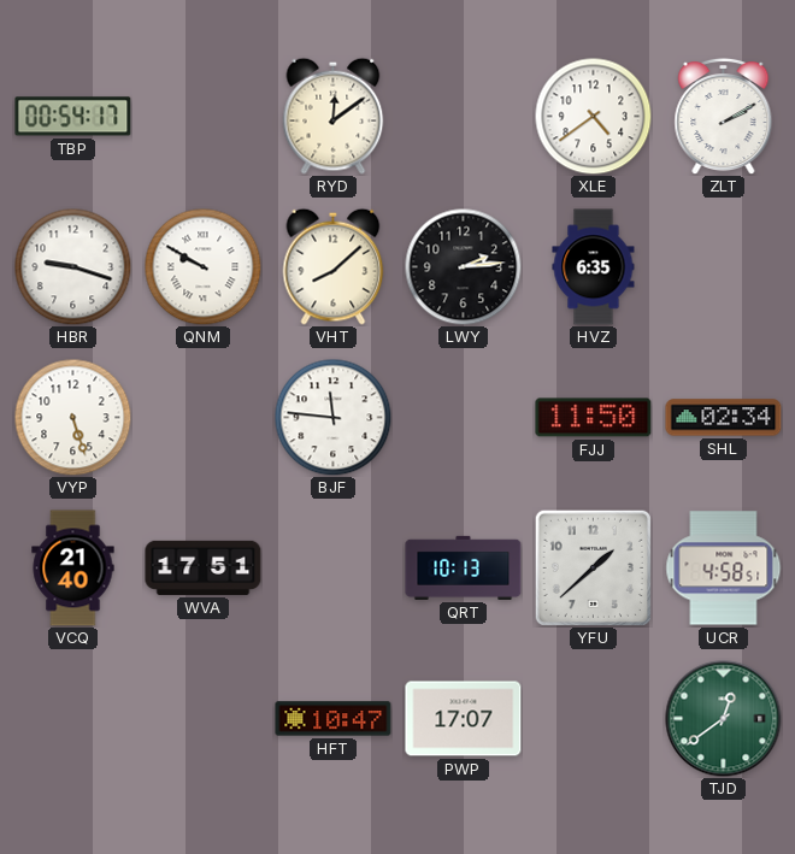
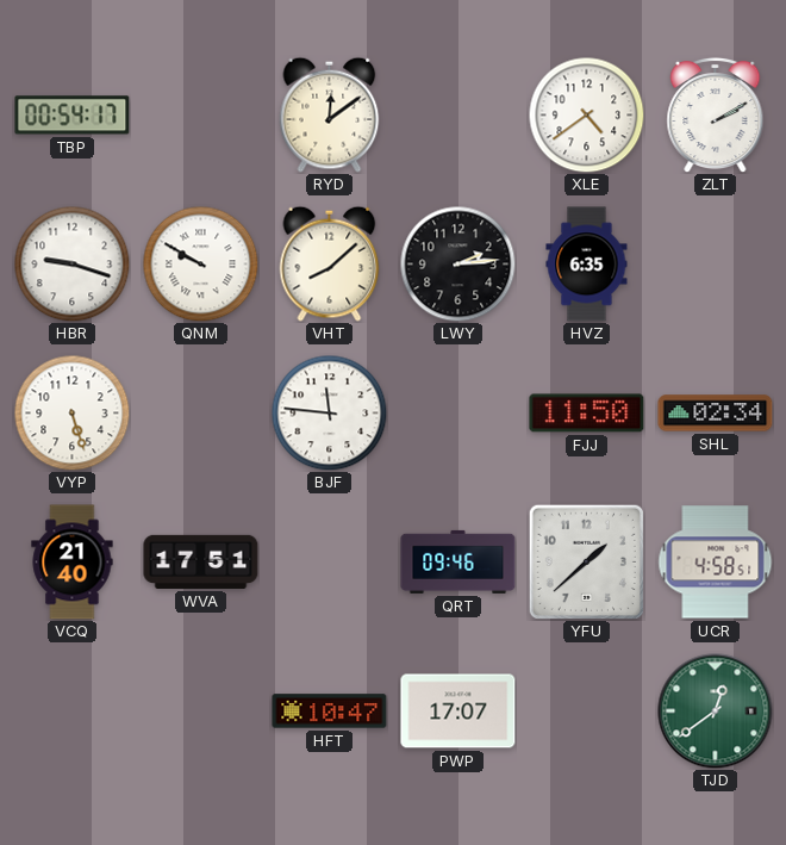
QRT: 10:13 -> 09:46 (458, 561)
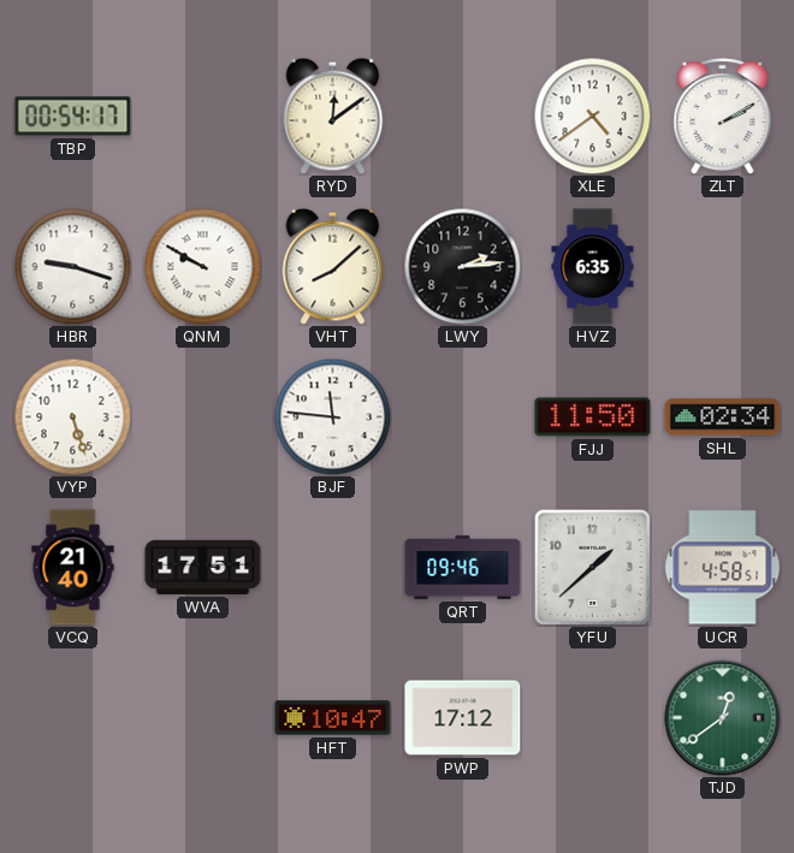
PWP: 17:07 -> 17:12 (463, 718)
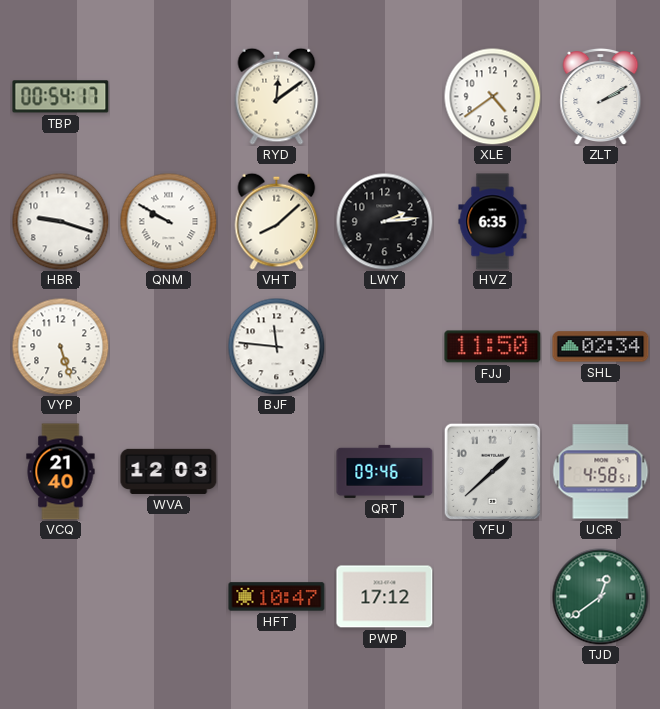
WVA: 17:51 -> 12:03 (169, 471)
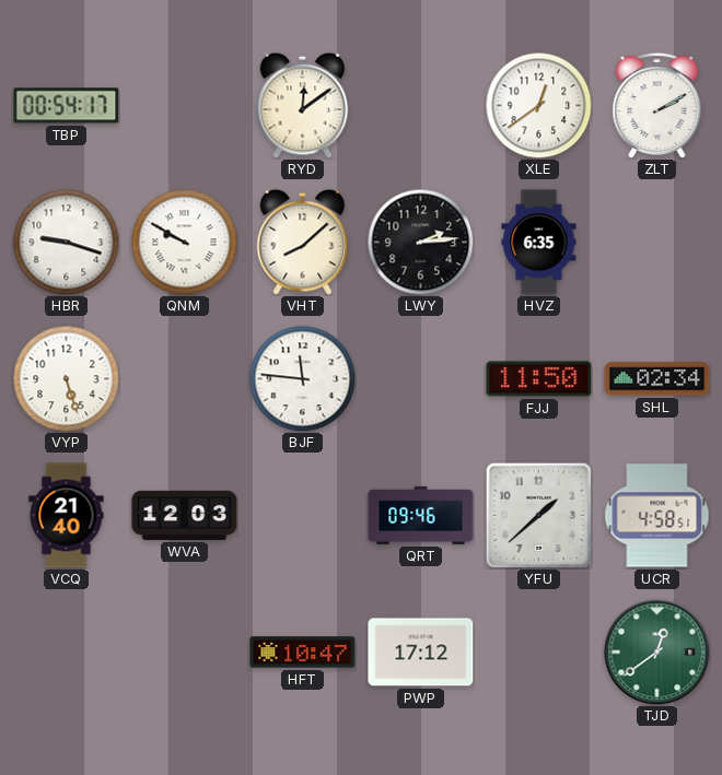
XLE: 4:39 -> 12:39 (538, 105)
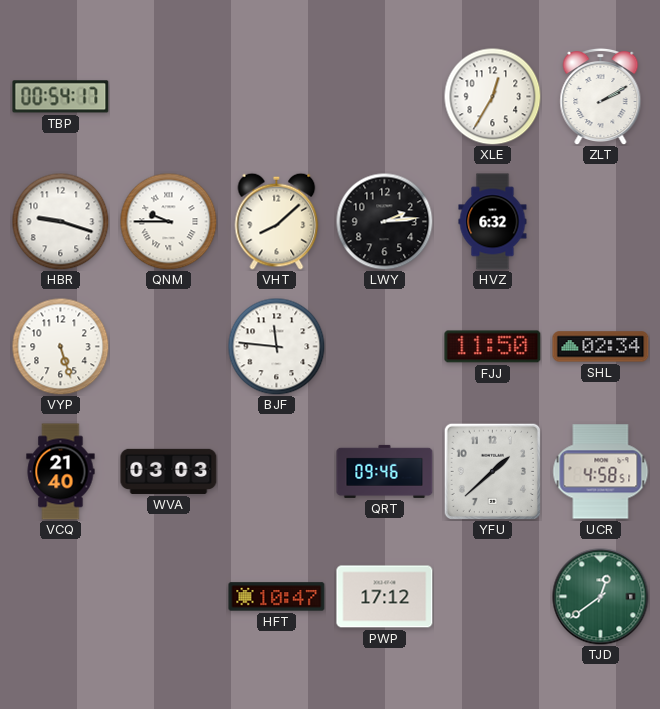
RYD: 12:09 -> none (303, 105)
XLE: 12:39 -> 12:35 (492, 96)
QNM: 9:50 -> 9:45 (168, 221)
HVZ: 6:35 -> 6:32 (493, 222)
WVA: 12:03 -> 03:03 (169, 471)
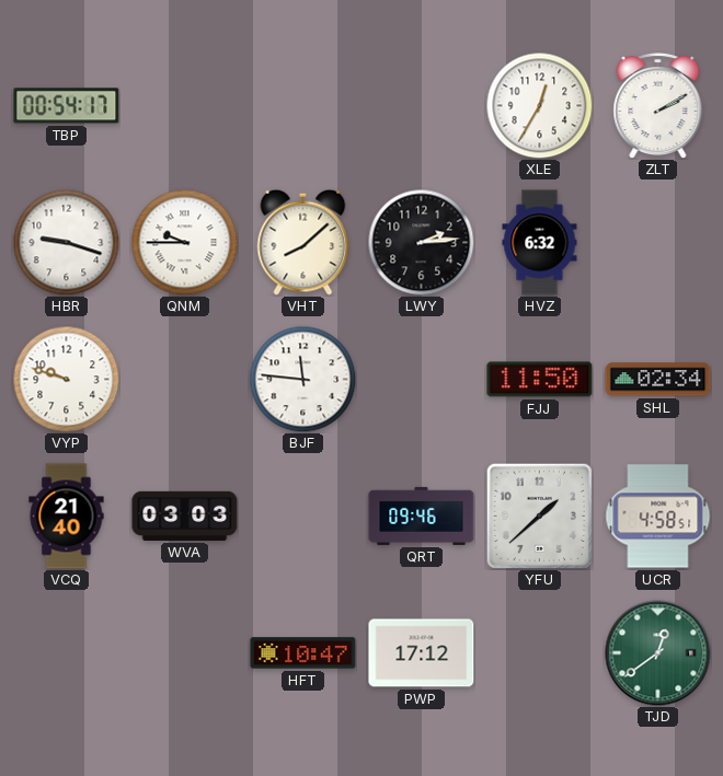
VYP: 5:27 -> 9:48 (66, 379)
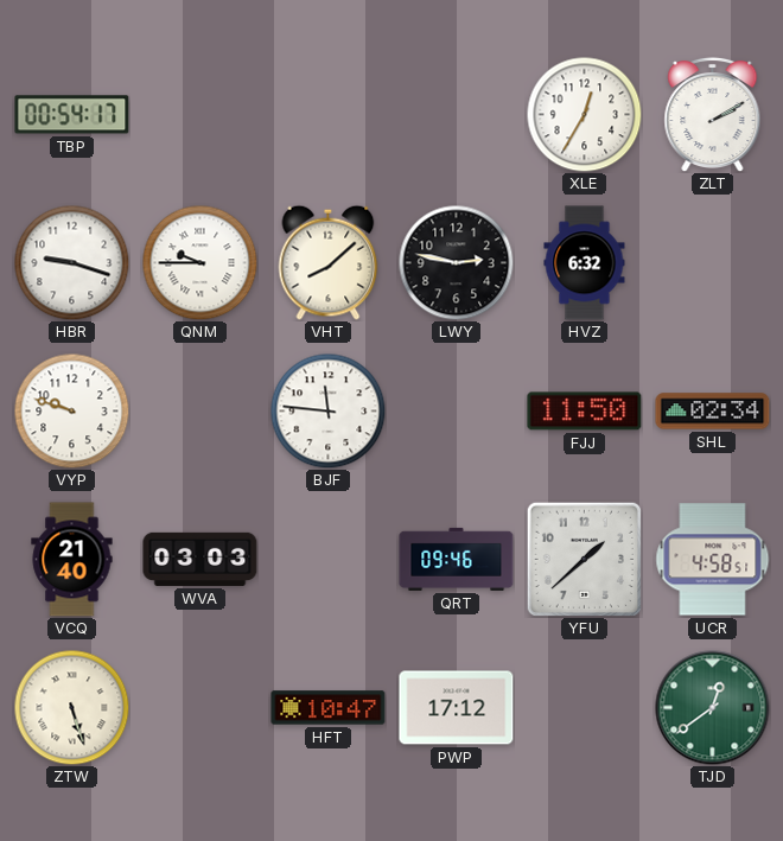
LWY: 2:14 -> 2:47 (456, 262)
ZTW: none -> 5:27 (71, 707)
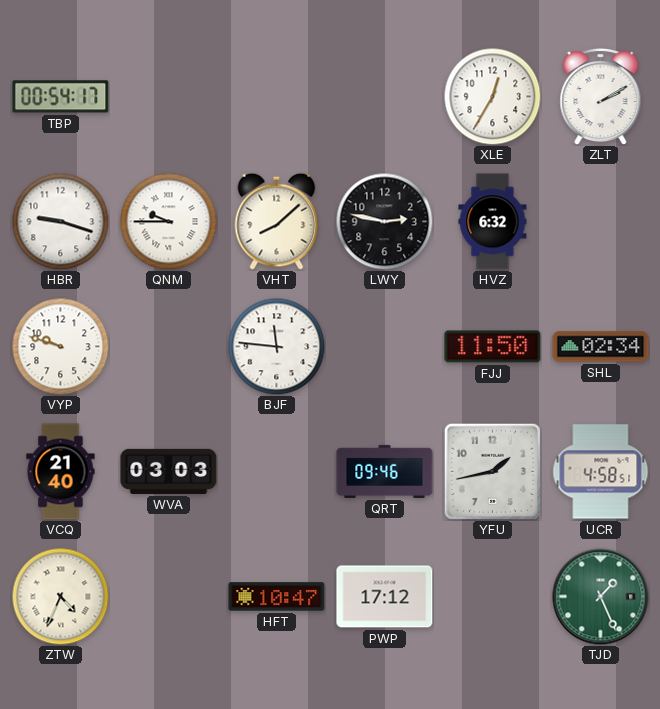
YFU: 1:38 -> 1:43 (492, 471)
ZTW: 5:27 -> 4:34 (60, 596)
TJD: 12:39 -> 1:26 (601, 597)
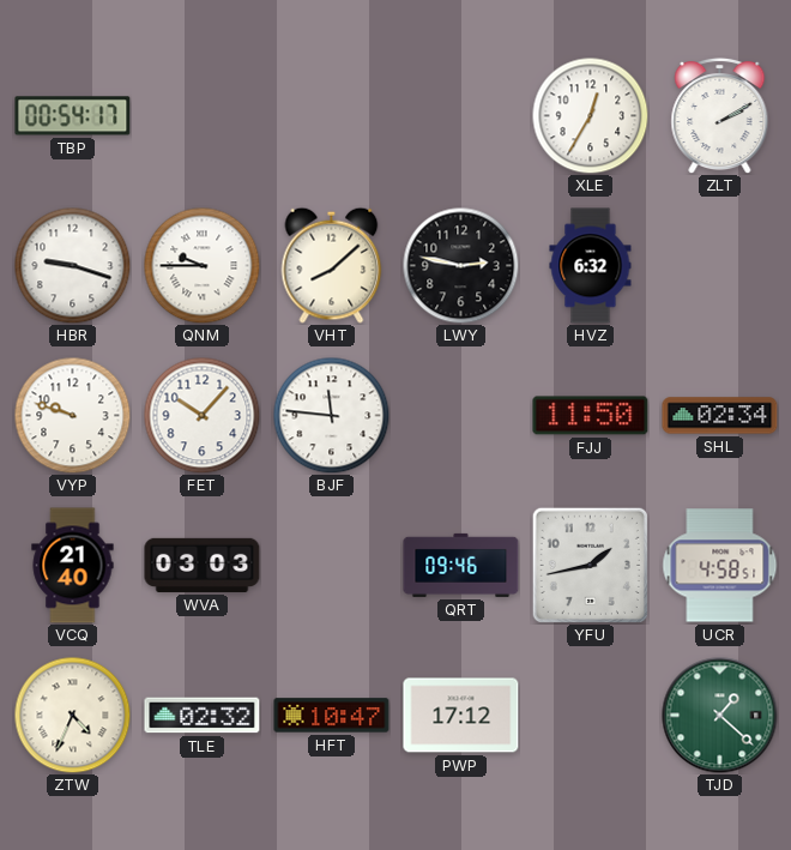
FET: none -> 10:07 (201, 415)
TLE: none -> 02:32 (203, 716)
TJD: 1:26 -> 1:22 (720, 716)
